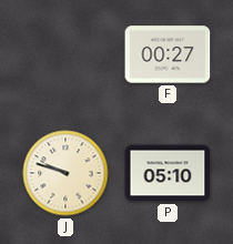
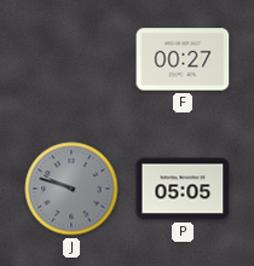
J dial: cream -> grey (71, 189)
P: 05:10 -> 05:05 (183, 189)
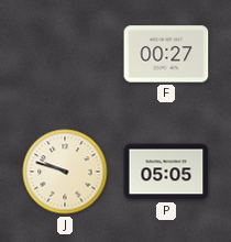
J dial: grey -> cream (65, 172)
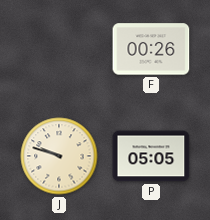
F: 00:27 -> 00:26 (151, 49)
